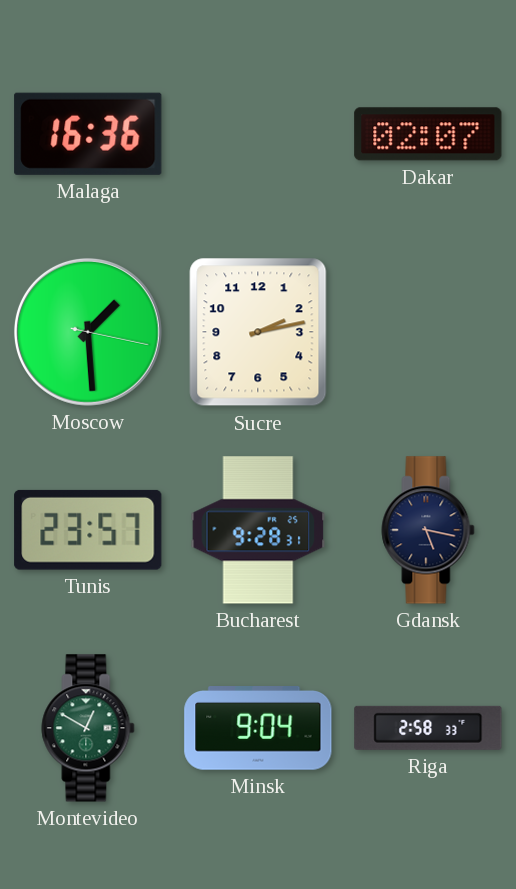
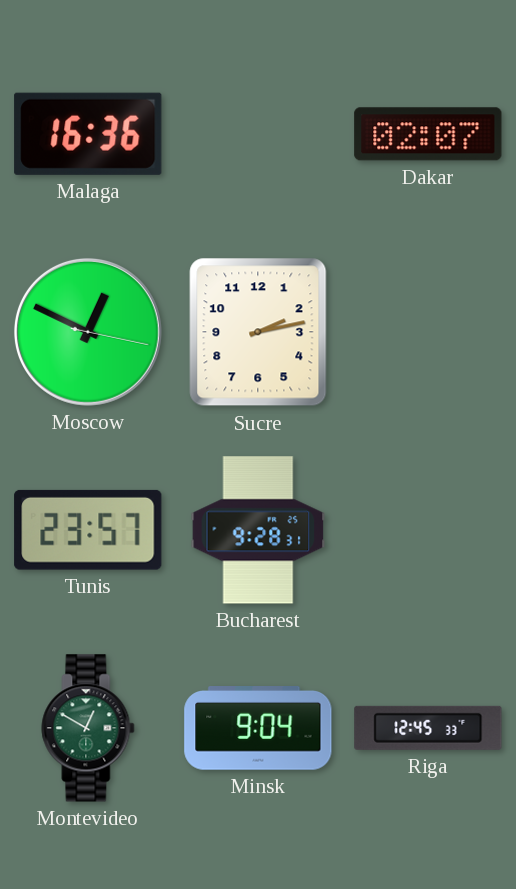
Moscow: 1:29 -> 12:49 (88, 332)
Gdansk: 5:17 -> none (428, 530)
Riga: 2:58 -> 12:45 (428, 728)
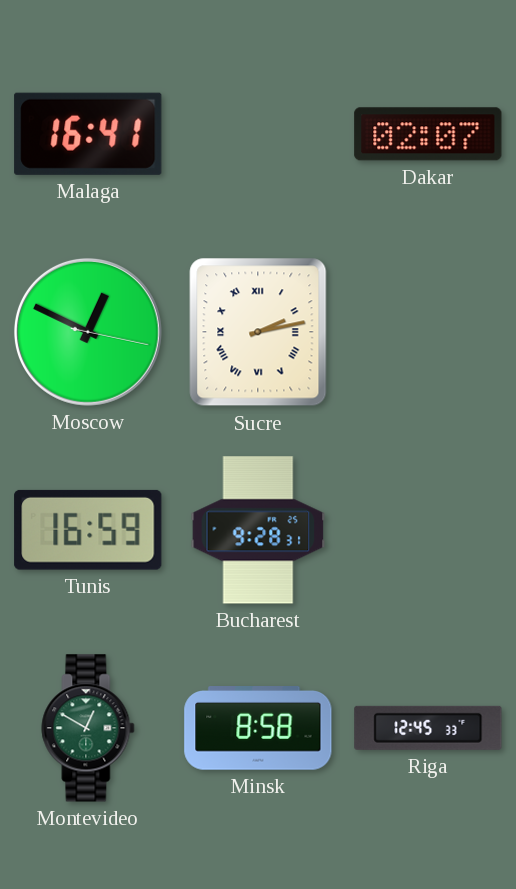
Malaga: 16:36 -> 16:41 (88, 134)
Sucre numerals: Arabic -> Roman (258, 332)
Tunis: 23:57 -> 16:59 (88, 530)
Minsk: 9:04 -> 8:58 (258, 729)
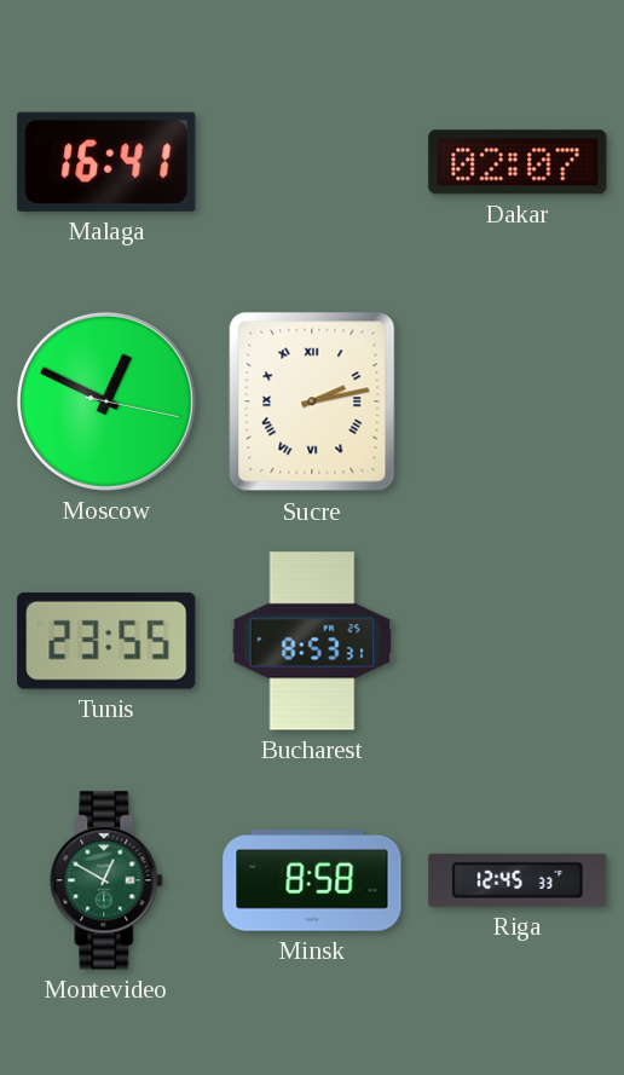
Tunis: 16:59 -> 23:55 (106, 641)
Bucharest: 9:28 -> 8:53 (312, 641)
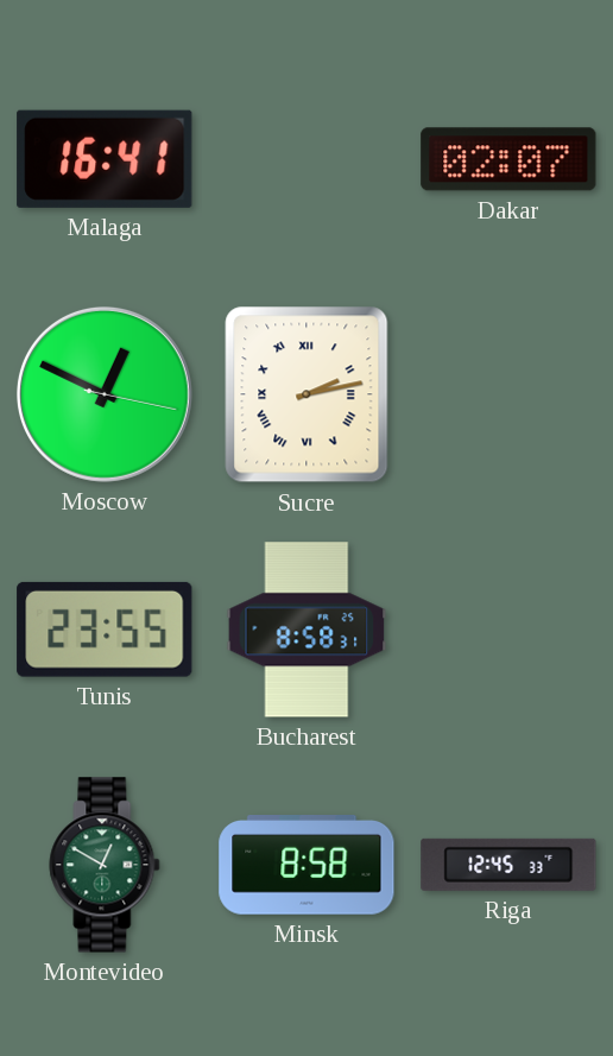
Bucharest: 8:53 -> 8:58 (306, 630)
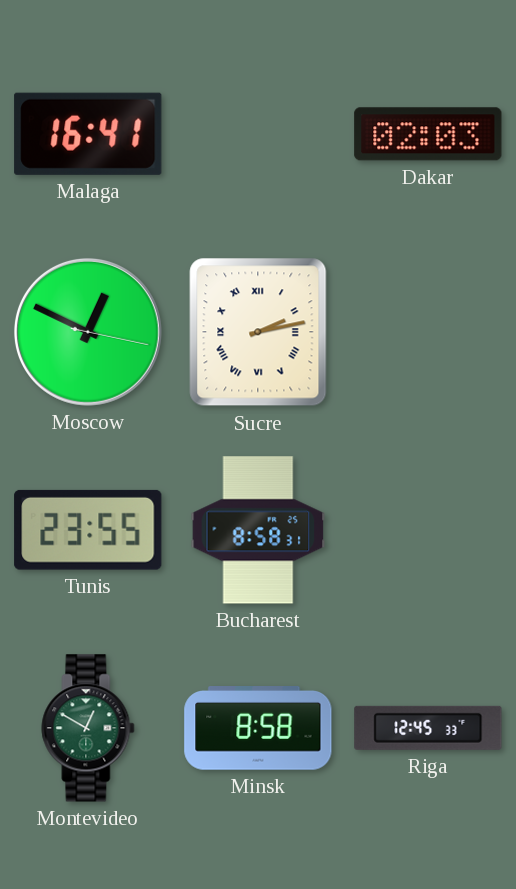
Dakar: 02:07 -> 02:03 (428, 134)
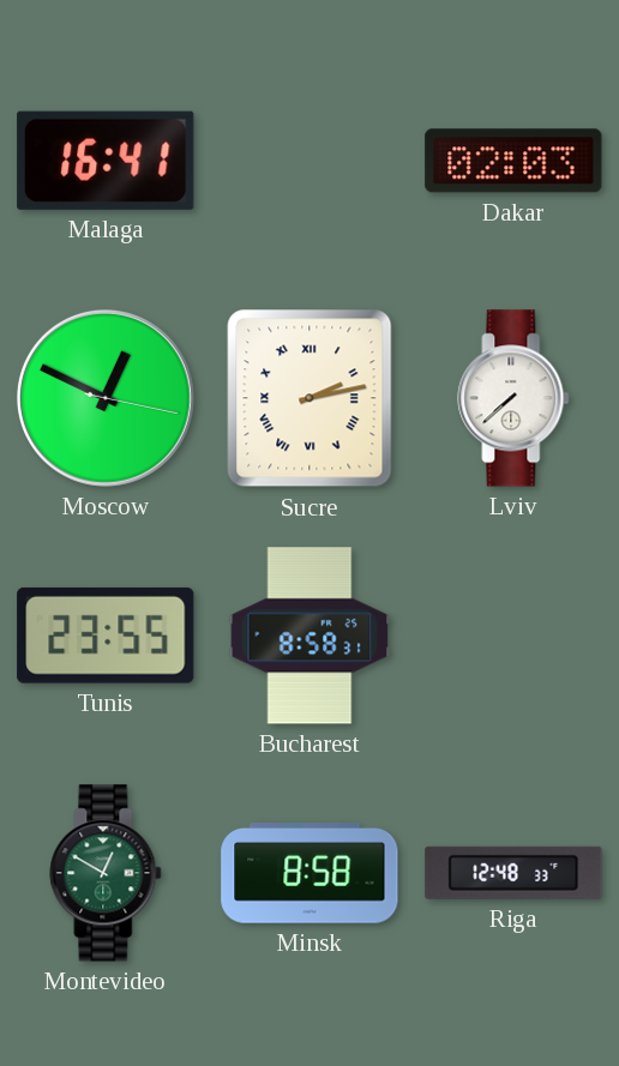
Lviv: none -> 7:38 (513, 398)
Riga: 12:45 -> 12:48 (513, 873)
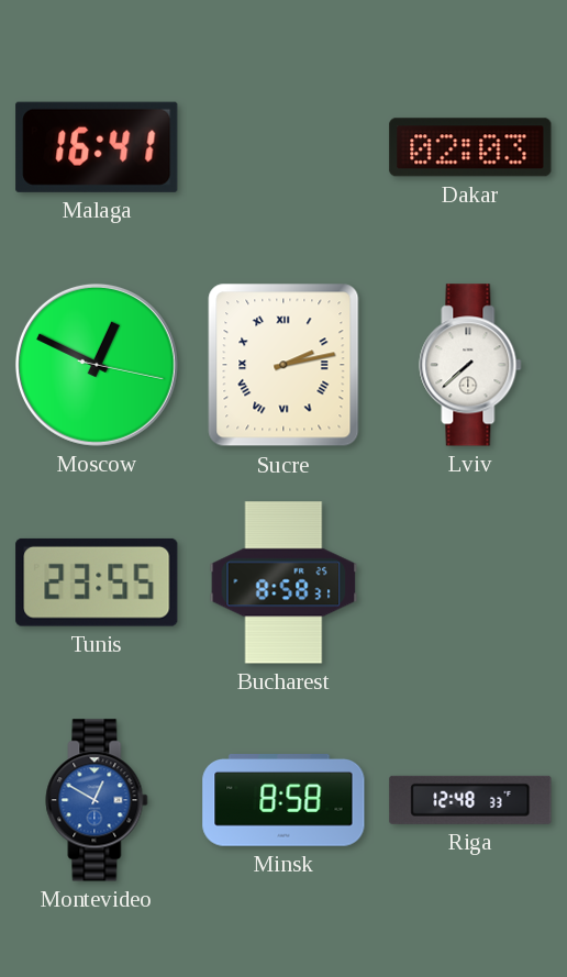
Montevideo dial: green -> blue (97, 800)
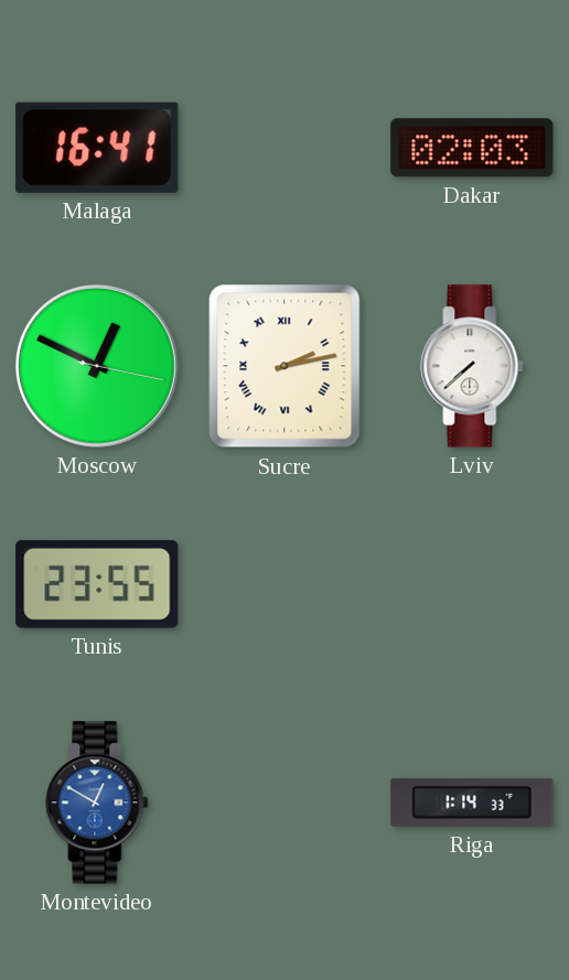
Bucharest: 8:58 -> none (283, 582)
Minsk: 8:58 -> none (283, 801)
Riga: 12:48 -> 1:14 (472, 803)
